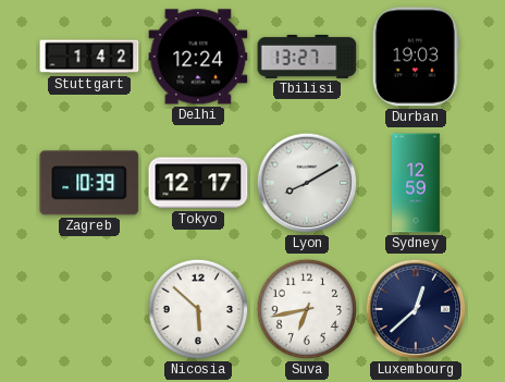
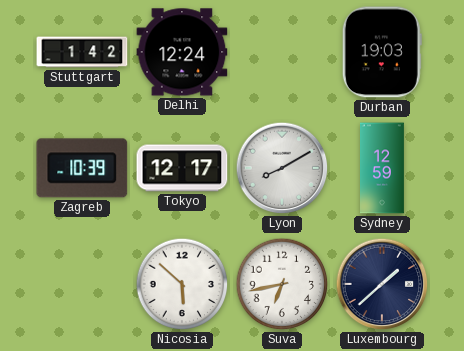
Tbilisi: 13:27 -> none (307, 57)
Luxembourg: 12:38 -> 1:38 (382, 284)
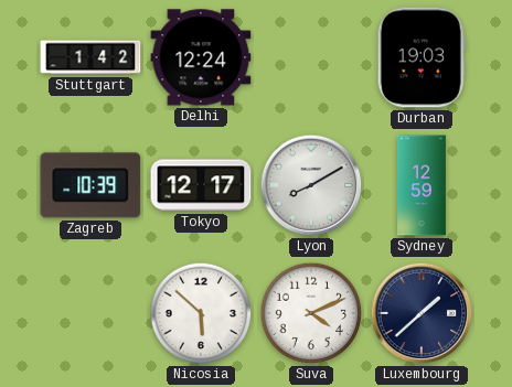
Suva: 6:43 -> 4:11 (311, 313)
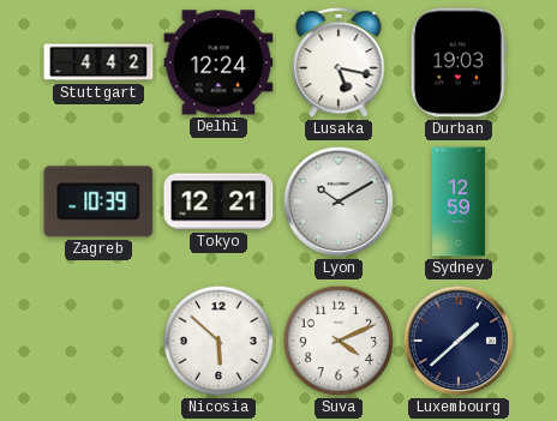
Stuttgart: 1:42 -> 4:42 (98, 62)
Lusaka: none -> 5:17 (339, 62)
Tokyo: 12:17 -> 12:21 (218, 202)
Lyon: 8:10 -> 10:10 (339, 202)
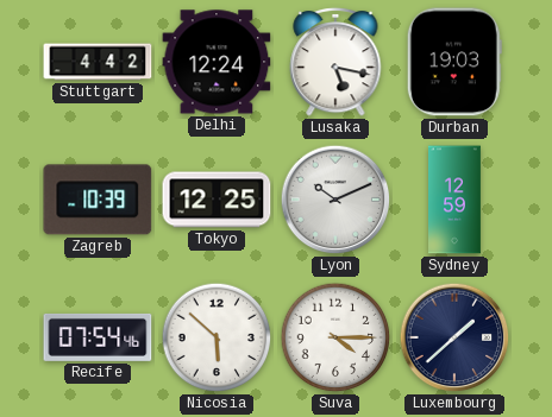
Tokyo: 12:21 -> 12:25 (217, 200)
Lyon: 10:10 -> 10:11 (335, 200)
Recife: none -> 07:54 (98, 337)
Suva: 4:11 -> 4:15 (335, 337)
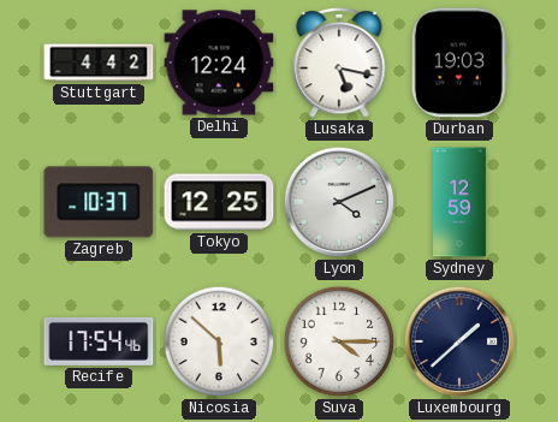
Zagreb: 10:39 -> 10:37 (99, 202)
Lyon: 10:11 -> 4:11 (339, 202)
Recife: 07:54 -> 17:54 (99, 341)
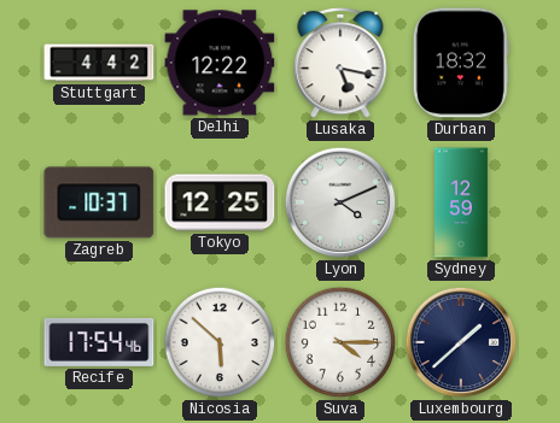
Delhi: 12:24 -> 12:22 (220, 63)
Durban: 19:03 -> 18:32 (461, 63)
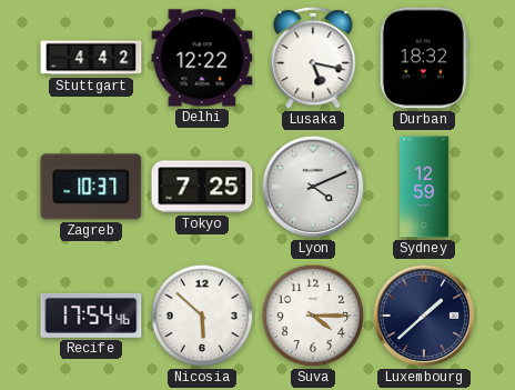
Tokyo: 12:25 -> 7:25 (202, 187)
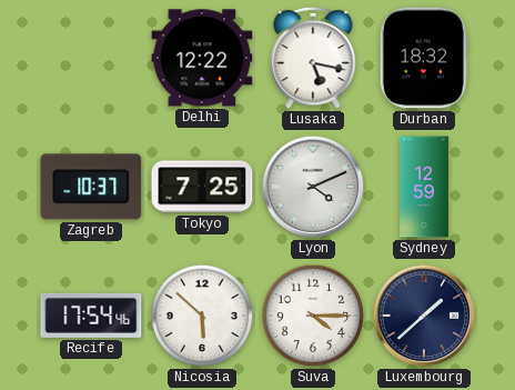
Stuttgart: 4:42 -> none (91, 58)
